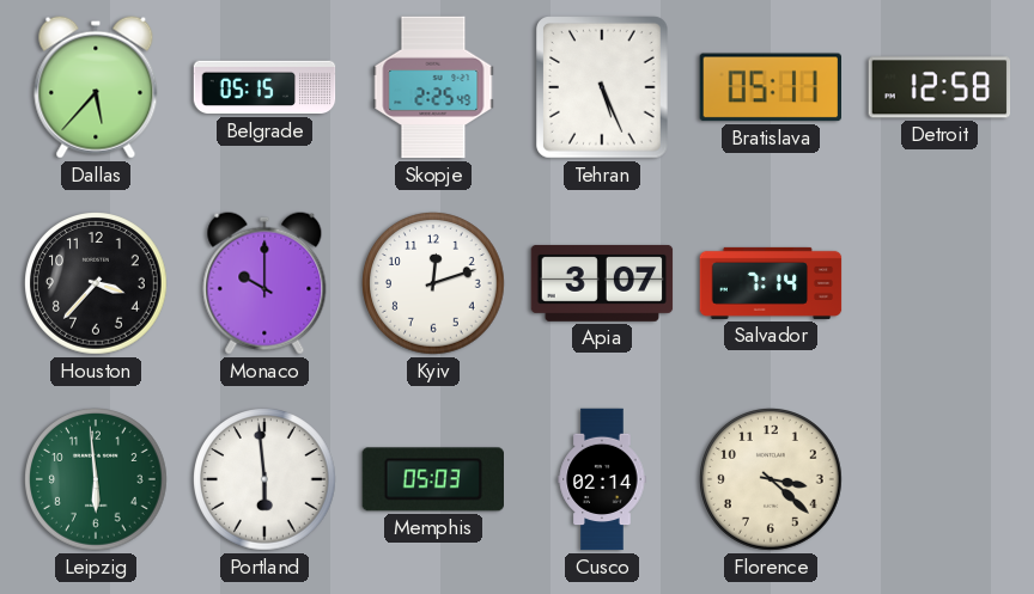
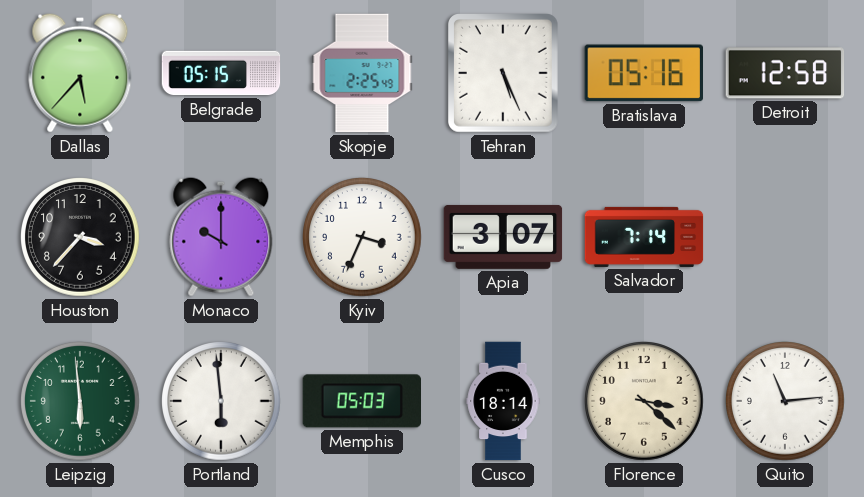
Bratislava: 05:11 -> 05:16 (643, 73)
Kyiv: 12:12 -> 3:34 (363, 238)
Cusco: 02:14 -> 18:14 (503, 401)
Quito: none -> 11:14 (786, 402)
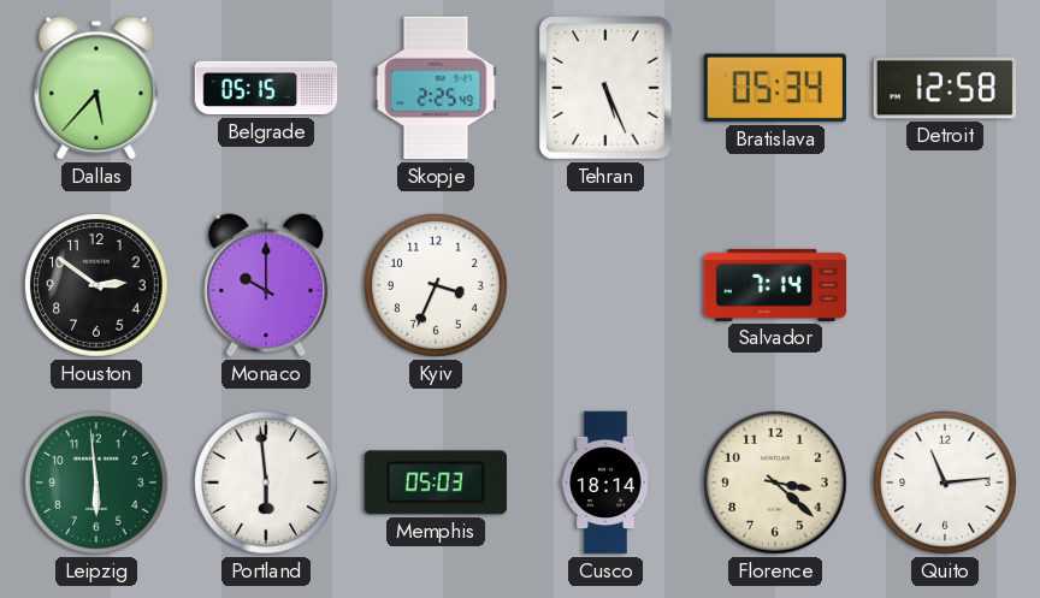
Bratislava: 05:16 -> 05:34 (774, 88)
Houston: 3:37 -> 2:51 (97, 286)
Apia: 3:07 -> none (503, 237)
